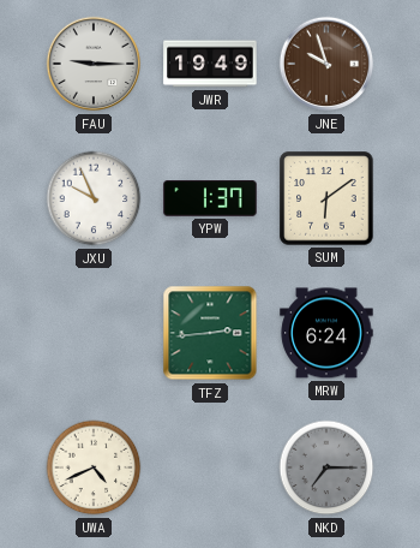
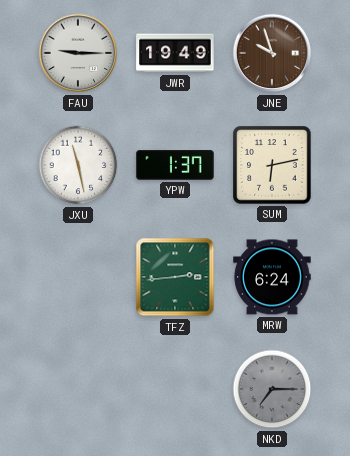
JXU: 9:56 -> 11:28 (78, 165)
SUM: 6:09 -> 6:13 (272, 165)
UWA: 4:41 -> none (94, 467)
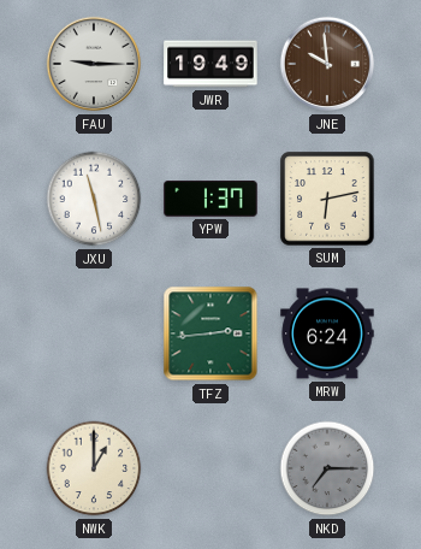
JNE: 9:57 -> 9:59 (327, 64)
NWK: none -> 1:00 (94, 468)
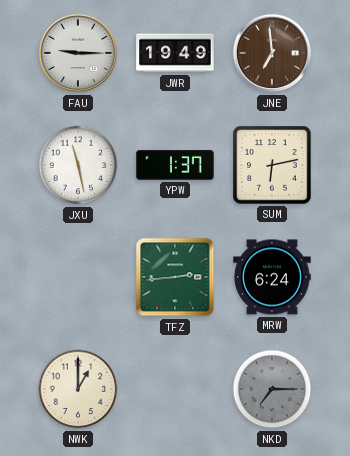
JNE: 9:59 -> 6:59 (272, 53)
